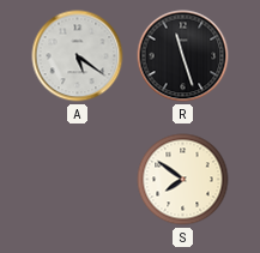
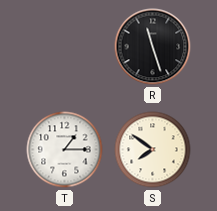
A: 5:21 -> none (78, 56)
T: none -> 1:15 (65, 150)
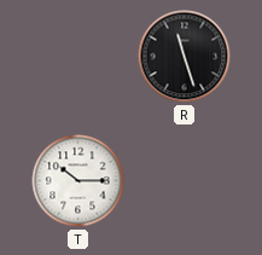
T: 1:15 -> 10:15 (78, 181)
S: 7:51 -> none (153, 150)
